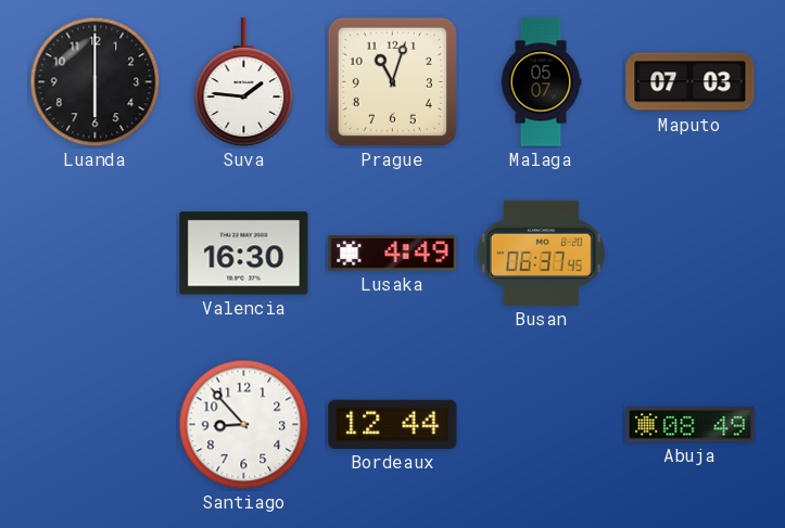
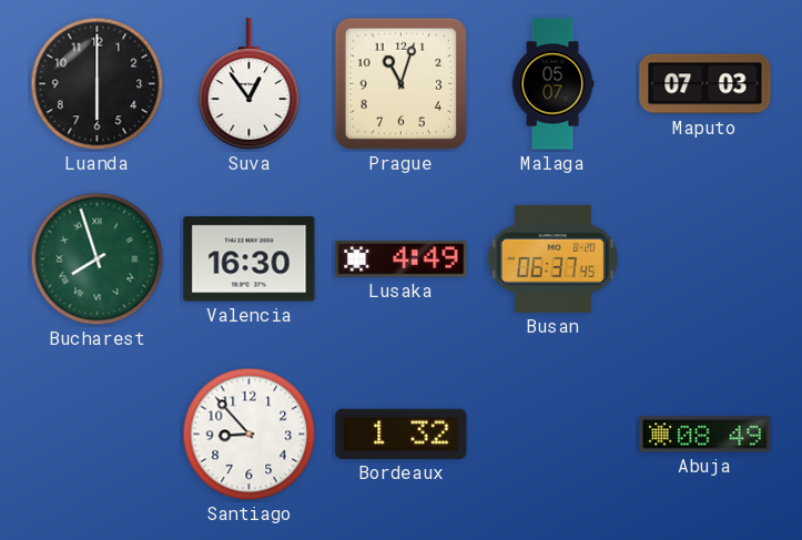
Suva: 1:46 -> 12:54 (250, 84)
Bucharest: none -> 7:57 (98, 259)
Bordeaux: 12:44 -> 1:32 (402, 434)
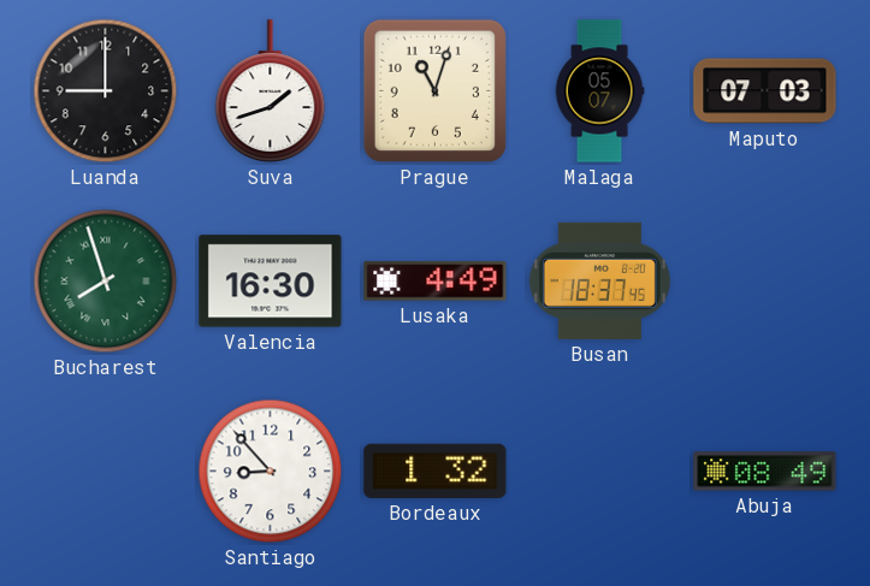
Luanda: 6:00 -> 9:00 (106, 91)
Suva: 12:54 -> 1:42 (271, 91)
Busan: 06:37 -> 18:37 (599, 280)
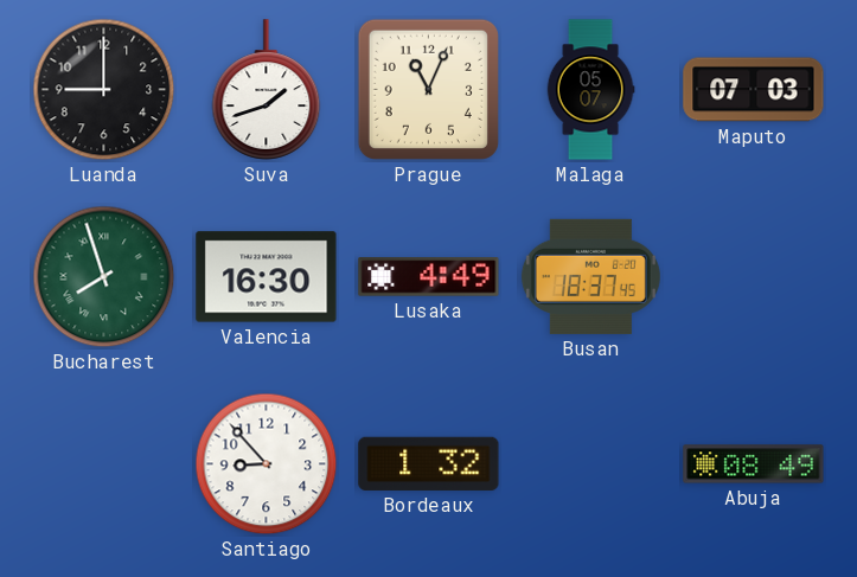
Prague: 11:03 -> 11:04 (428, 89)
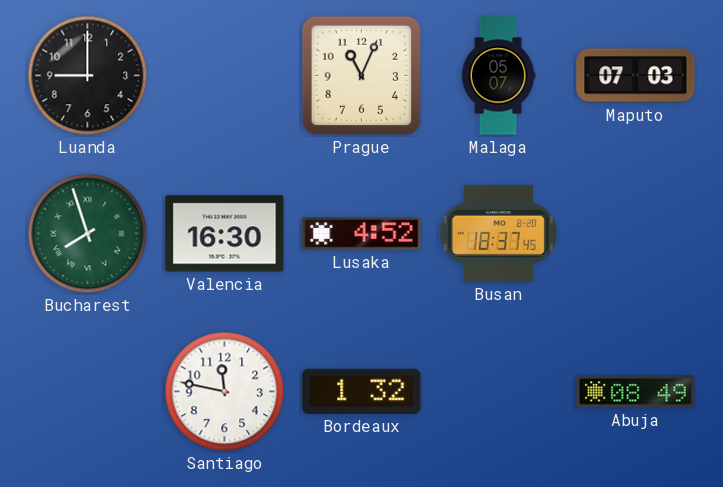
Suva: 1:42 -> none (267, 90)
Lusaka: 4:49 -> 4:52 (362, 234)
Santiago: 8:53 -> 11:47 (225, 392)
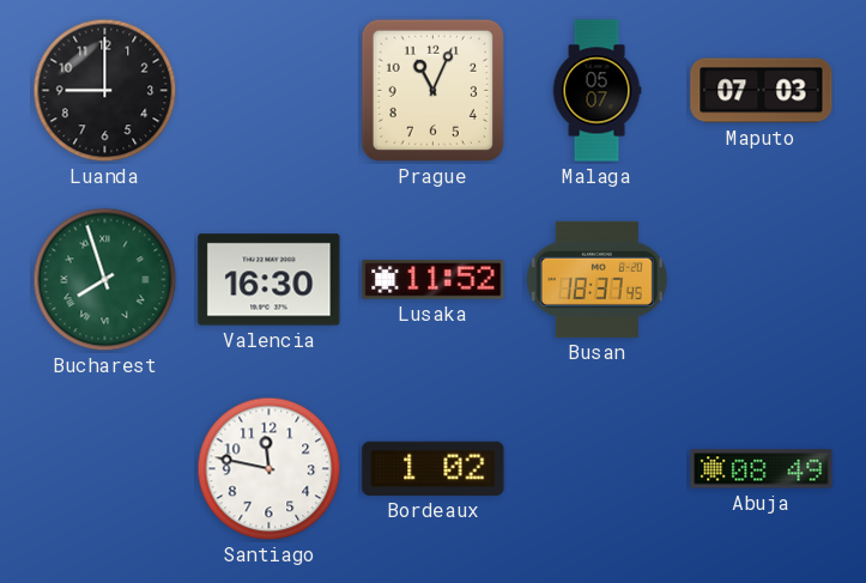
Lusaka: 4:52 -> 11:52 (434, 280)
Bordeaux: 1:32 -> 1:02 (434, 468)
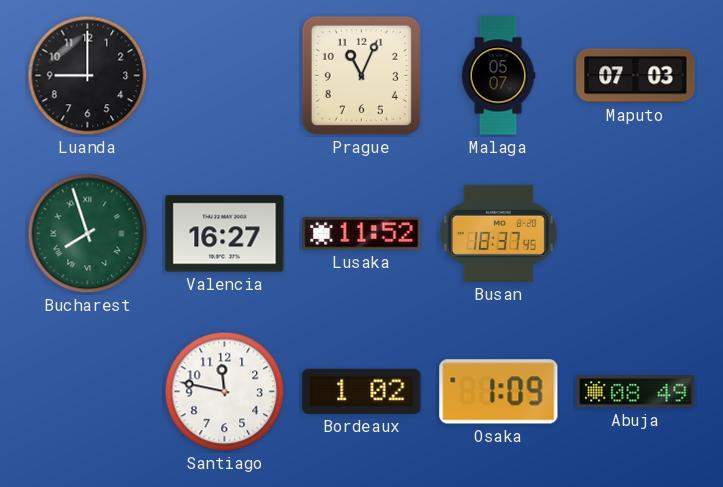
Valencia: 16:30 -> 16:27 (225, 234)
Osaka: none -> 1:09 (499, 392)
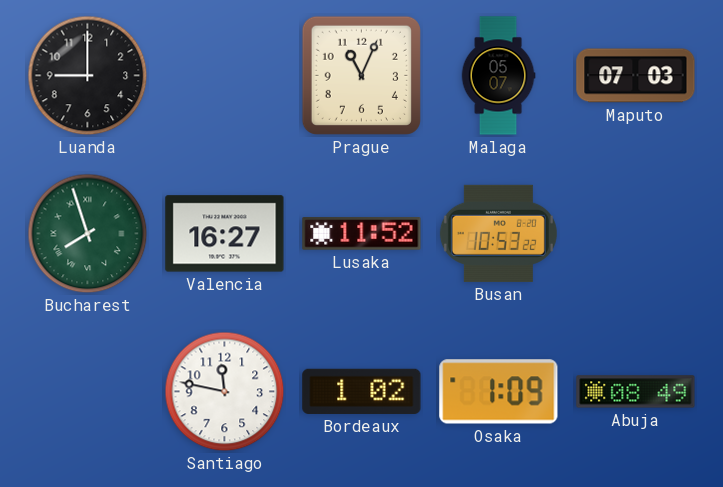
Busan: 18:37 -> 10:53 (498, 233)
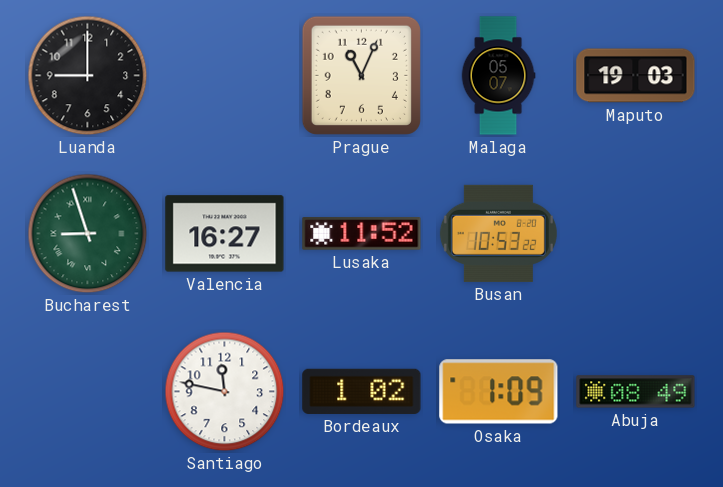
Maputo: 07:03 -> 19:03 (636, 76)
Bucharest: 7:57 -> 8:57 (88, 234)
